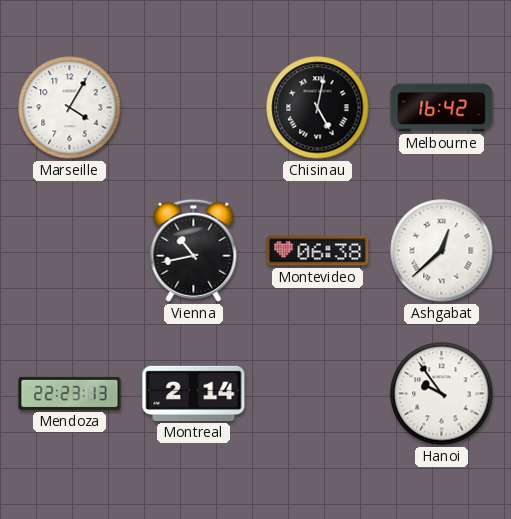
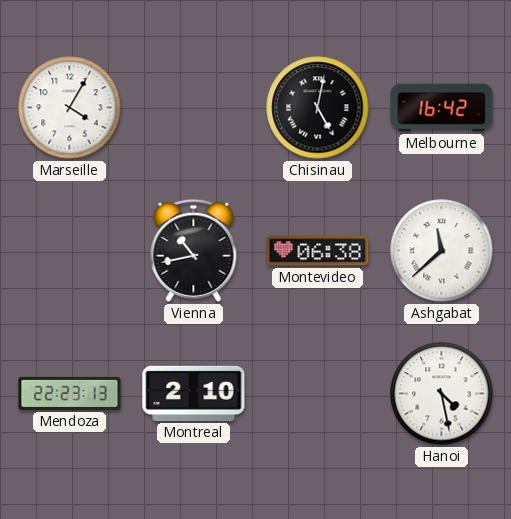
Ashgabat: 12:38 -> 11:38 (442, 251)
Montreal: 2:14 -> 2:10 (194, 393)
Hanoi: 9:54 -> 4:28 (442, 394)
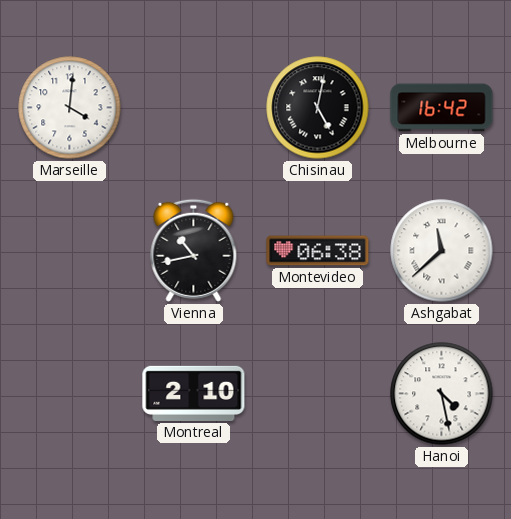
Marseille: 4:05 -> 4:01 (70, 108)
Mendoza: 22:23 -> none (70, 393)
